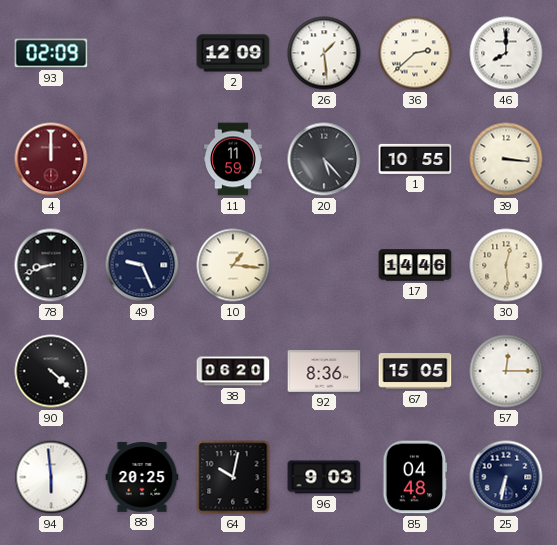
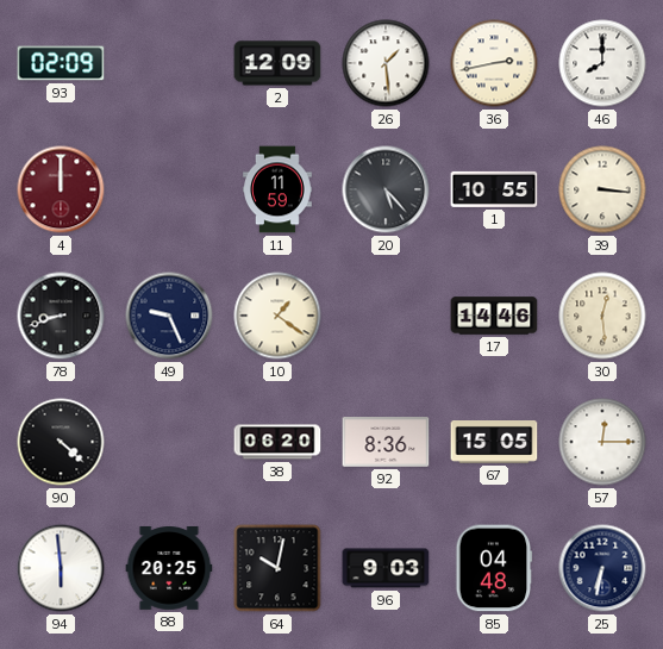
36: 2:38 -> 2:43 (494, 63)
10: 1:16 -> 1:21 (277, 316)
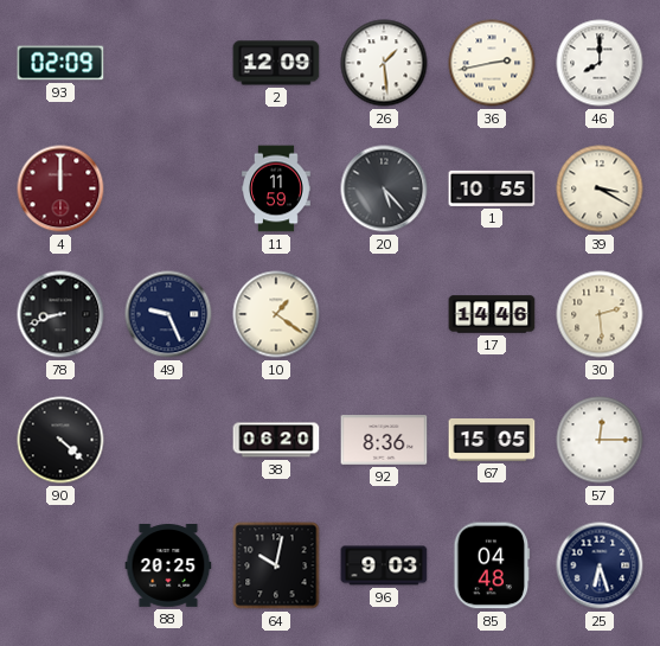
39: 3:16 -> 3:20 (600, 188)
30: 12:29 -> 2:29 (600, 314)
94: 5:59 -> none (61, 568)
25: 6:32 -> 6:27 (600, 565)
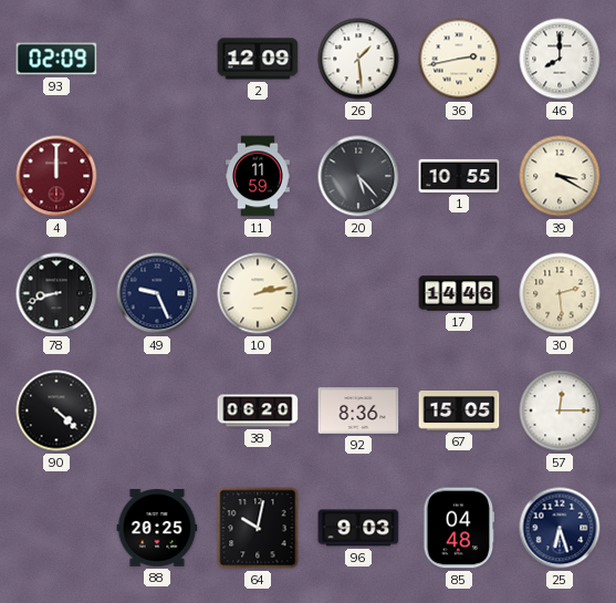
10: 1:21 -> 2:13 (258, 293)
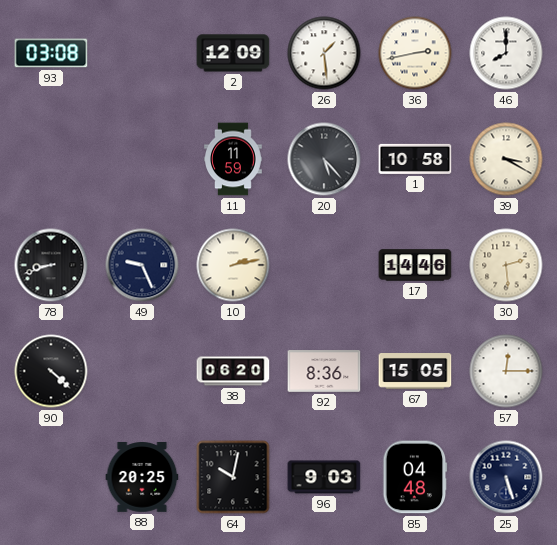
93: 02:09 -> 03:08 (51, 53)
4: 12:00 -> none (56, 176)
1: 10:55 -> 10:58 (415, 159)
25: 6:27 -> 5:27 (506, 477)
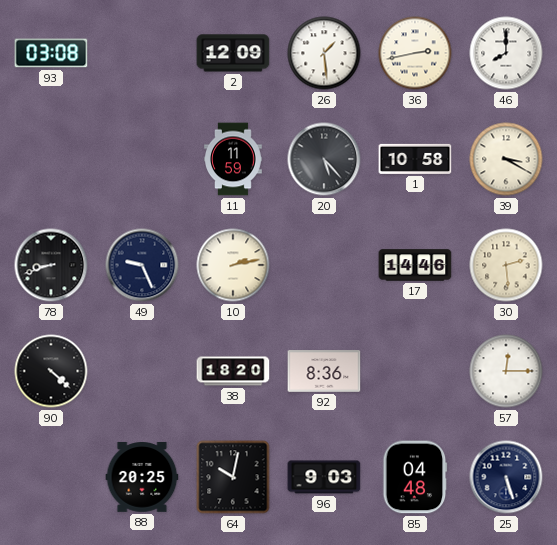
38: 06:20 -> 18:20 (233, 371)
67: 15:05 -> none (415, 372)
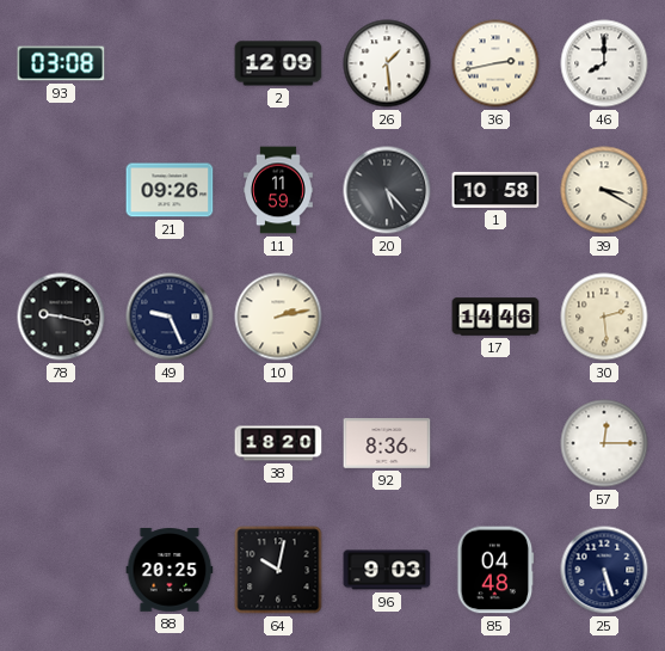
21: none -> 09:26 (170, 190)
78: 8:42 -> 9:17 (61, 317)
90: 4:22 -> none (51, 371)
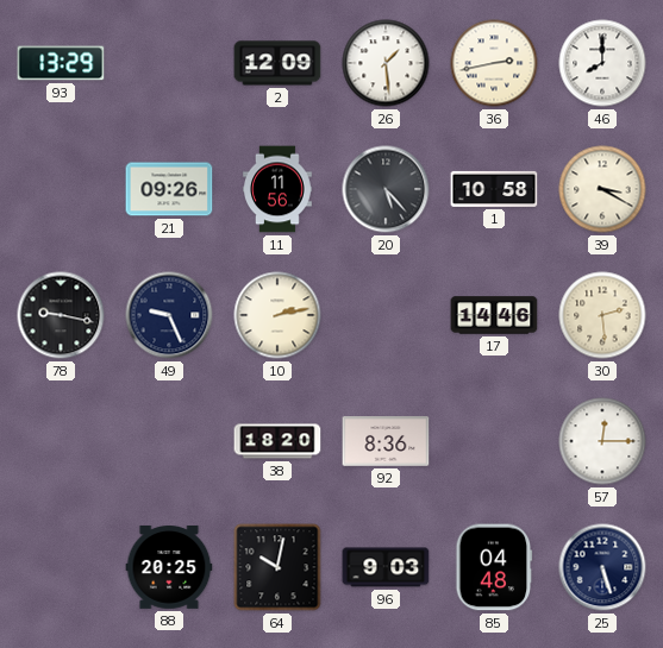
93: 03:08 -> 13:29 (61, 63)
11: 11:59 -> 11:56 (279, 189)
